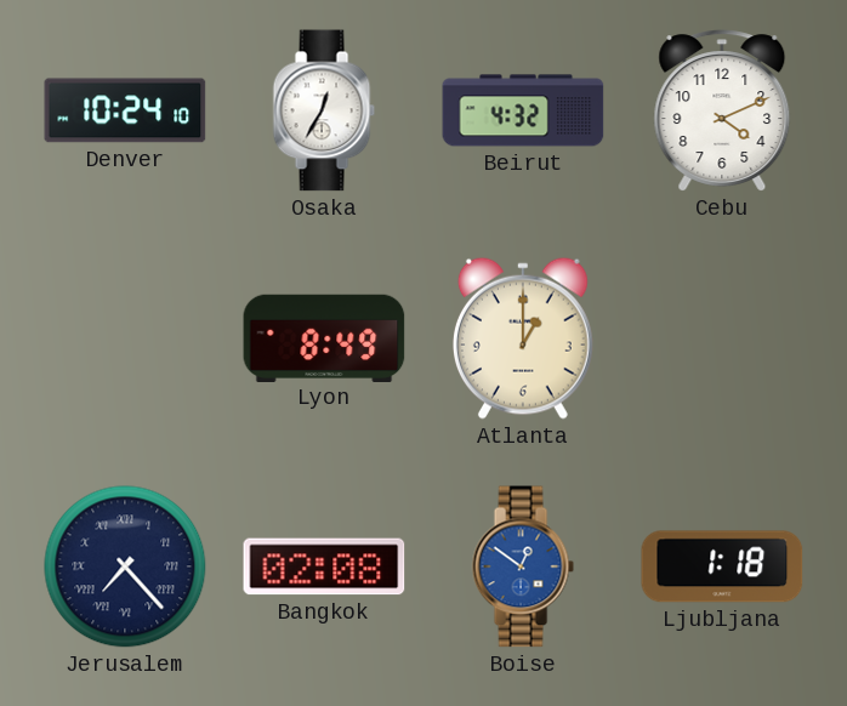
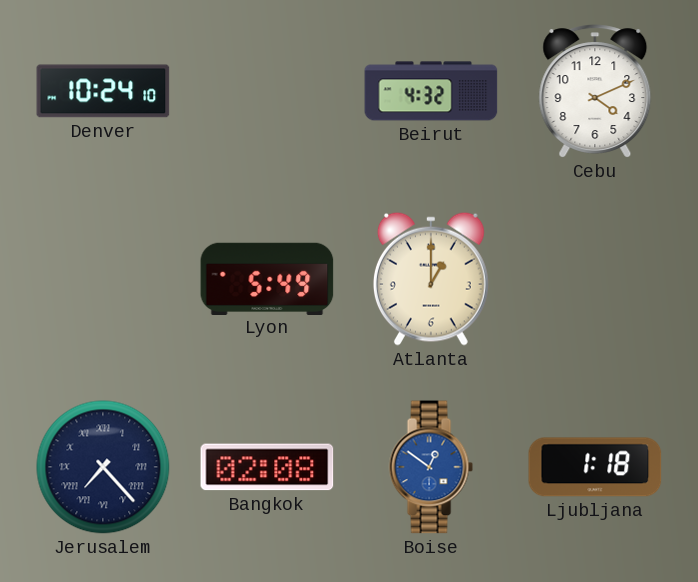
Osaka: 12:35 -> none (324, 110)
Lyon: 8:49 -> 5:49 (267, 278)
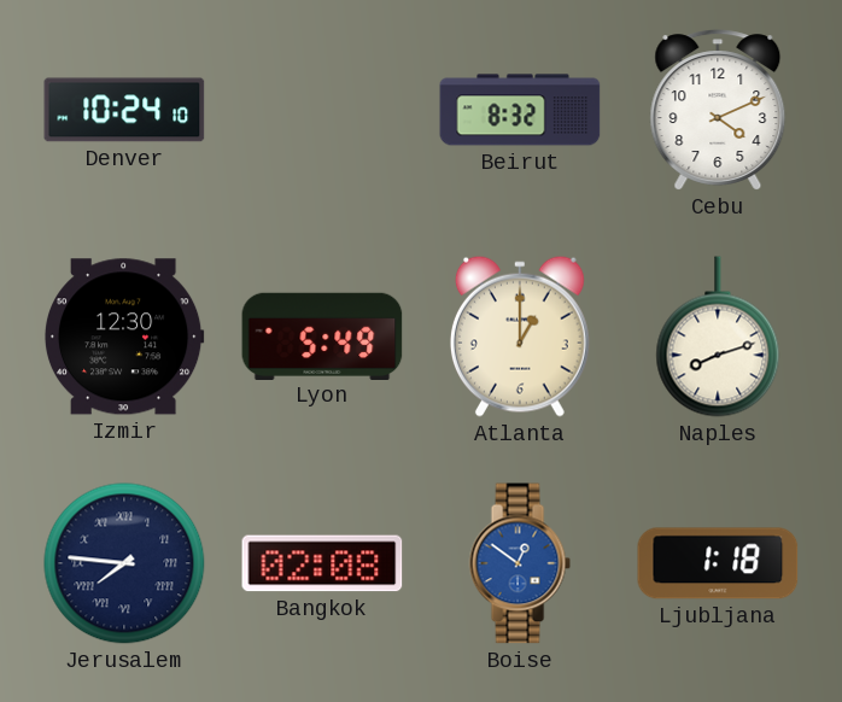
Beirut: 4:32 -> 8:32 (520, 110)
Izmir: none -> 12:30 (124, 337)
Naples: none -> 8:12 (718, 337)
Jerusalem: 7:23 -> 7:46 (124, 563)
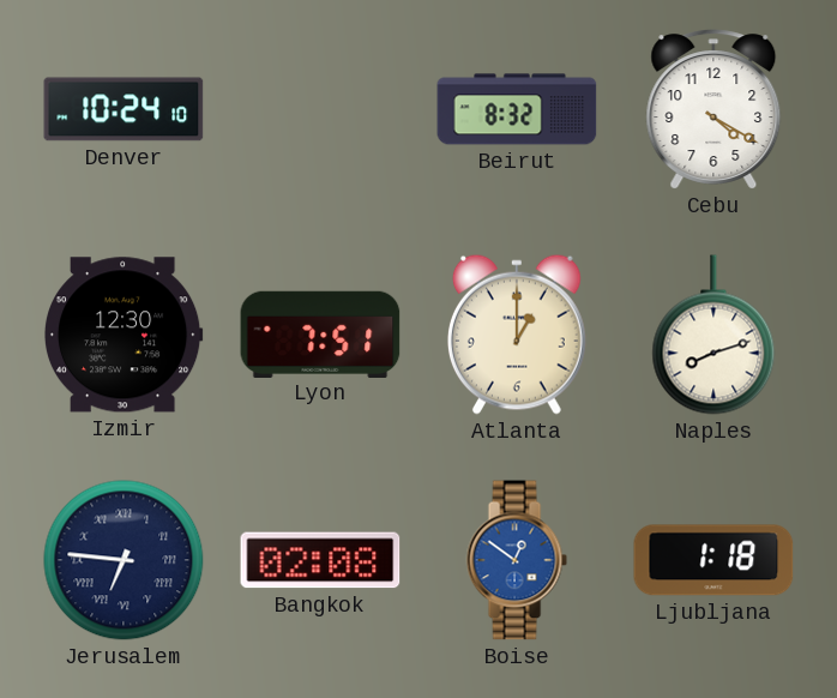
Cebu: 4:11 -> 4:20 (713, 109)
Lyon: 5:49 -> 7:51 (320, 333)
Jerusalem: 7:46 -> 6:46 (124, 560)
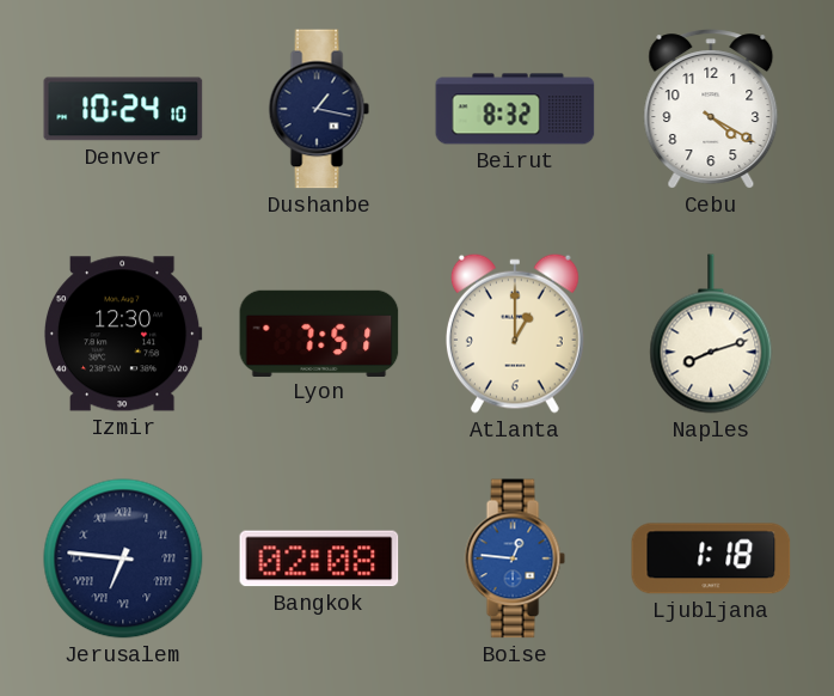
Dushanbe: none -> 1:17 (319, 109)
Boise: 12:51 -> 12:46 (515, 558)
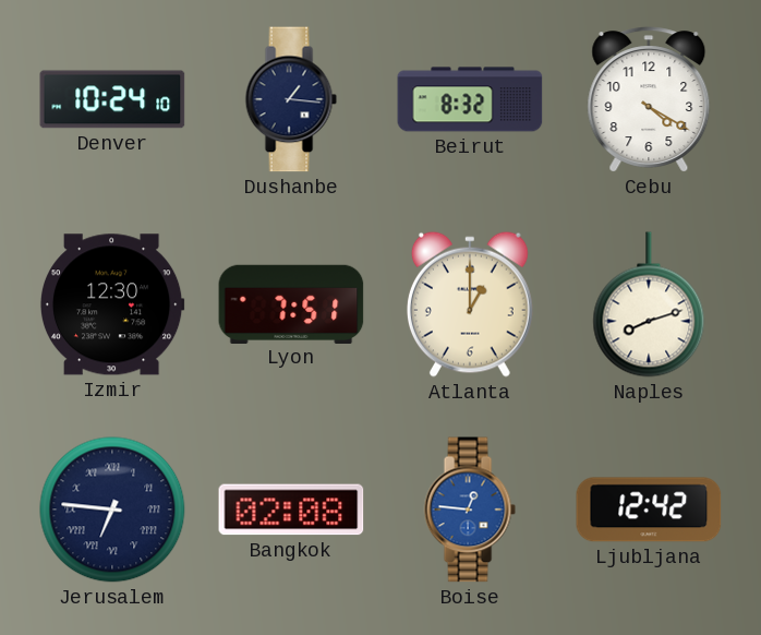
Dushanbe: 1:17 -> 1:16 (291, 99)
Ljubljana: 1:18 -> 12:42 (649, 510)
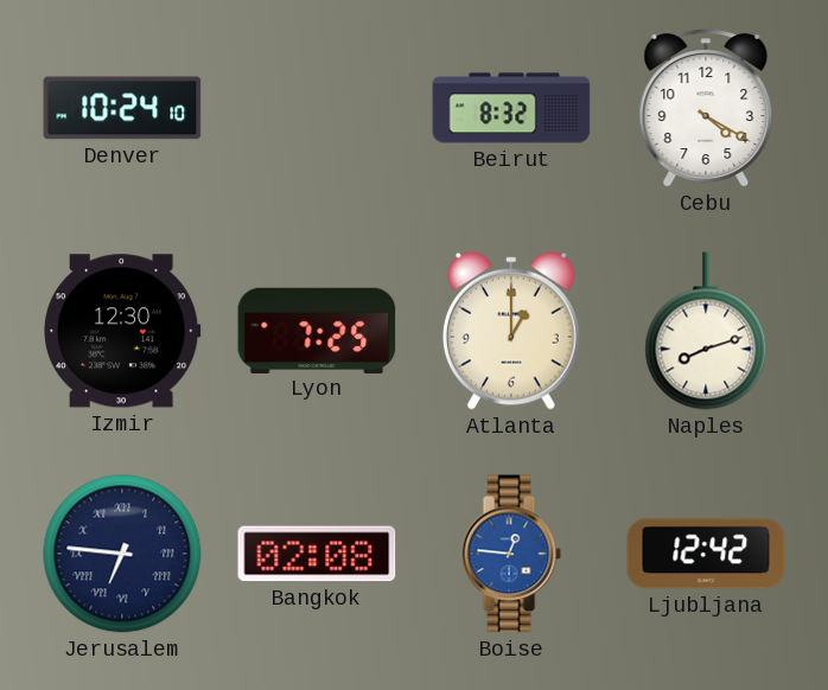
Dushanbe: 1:16 -> none (291, 99)
Lyon: 7:51 -> 7:25 (317, 330)
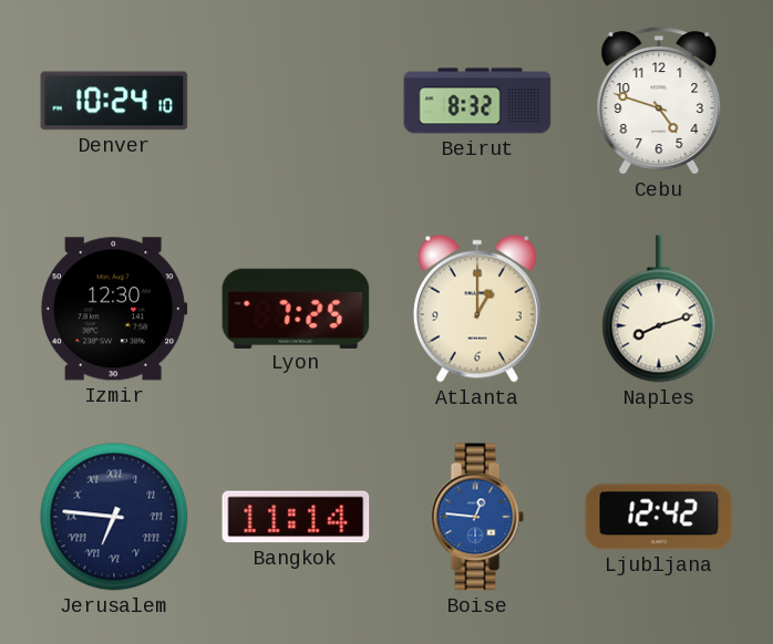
Cebu: 4:20 -> 4:48 (659, 101)
Bangkok: 02:08 -> 11:14 (296, 517)
